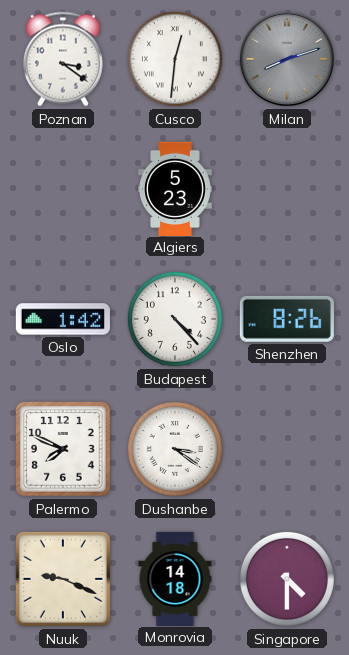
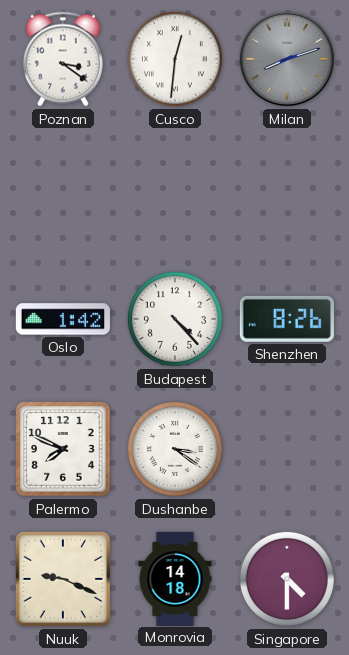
Algiers: 5:23 -> none (175, 188)
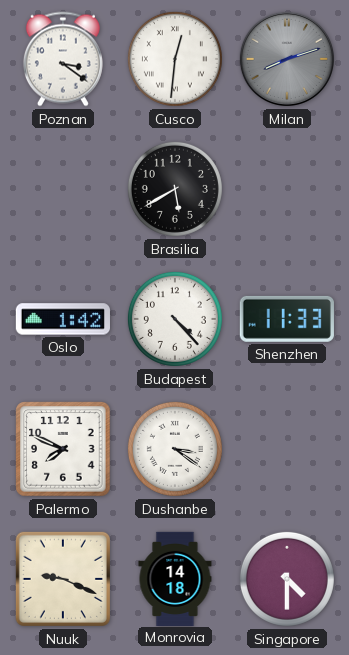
Brasilia: none -> 5:40 (175, 189)
Shenzhen: 8:26 -> 11:33 (287, 319)
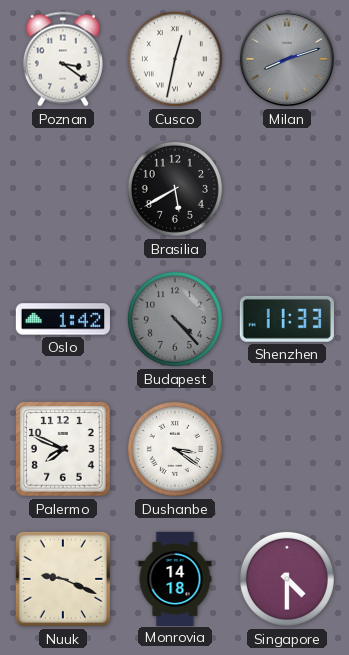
Cusco: 12:31 -> 12:32 (175, 59)
Budapest dial: white -> grey (175, 319)
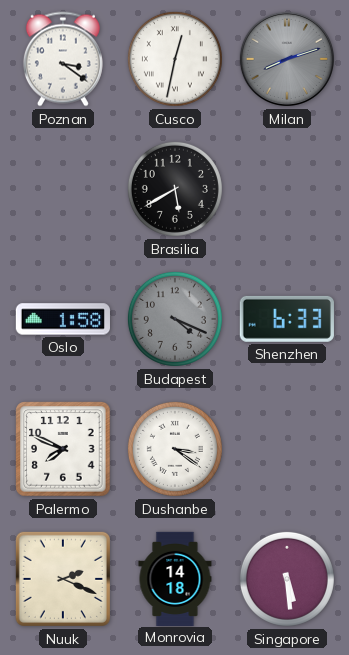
Oslo: 1:42 -> 1:58 (63, 319)
Budapest: 4:23 -> 4:19 (175, 319)
Shenzhen: 11:33 -> 6:33 (287, 319)
Nuuk: 9:19 -> 2:19 (63, 579)
Singapore: 4:30 -> 5:29 (287, 579)
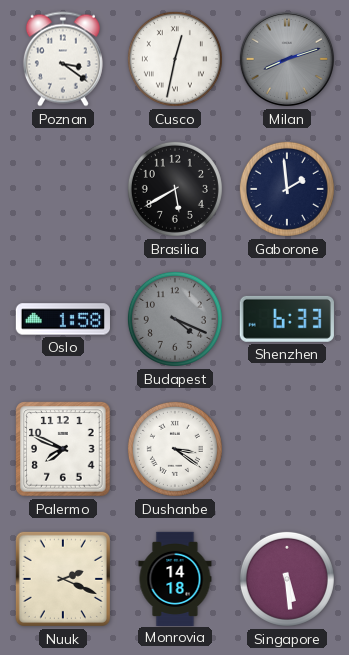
Gaborone: none -> 1:59 (287, 189)
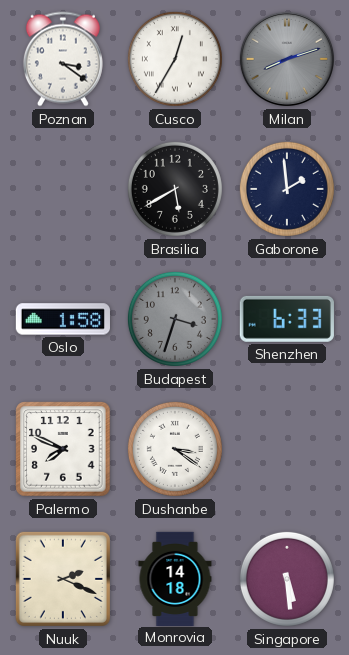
Cusco: 12:32 -> 12:35 (175, 59)
Budapest: 4:19 -> 3:33 (175, 319)
